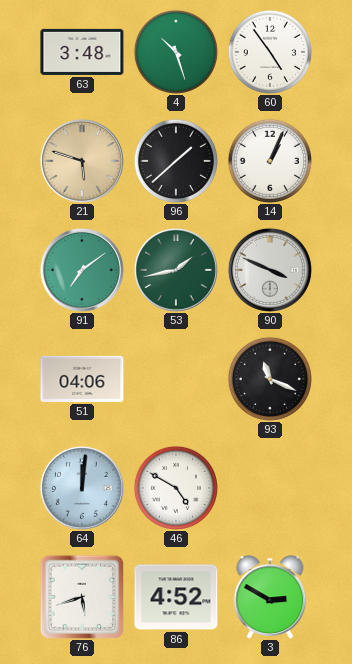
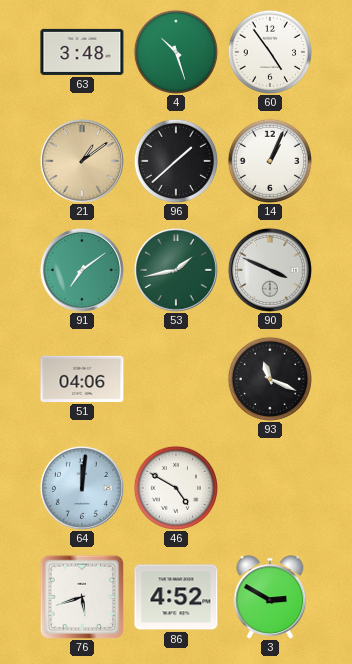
21: 5:48 -> 1:09 (82, 161)
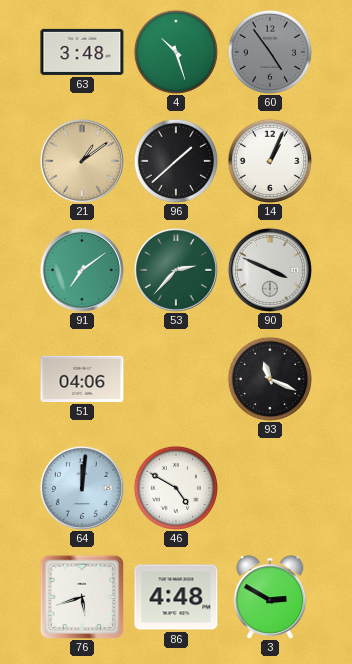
60 dial: white -> grey (270, 52)
53: 1:43 -> 2:37 (176, 270)
86: 4:52 -> 4:48 (176, 597)
